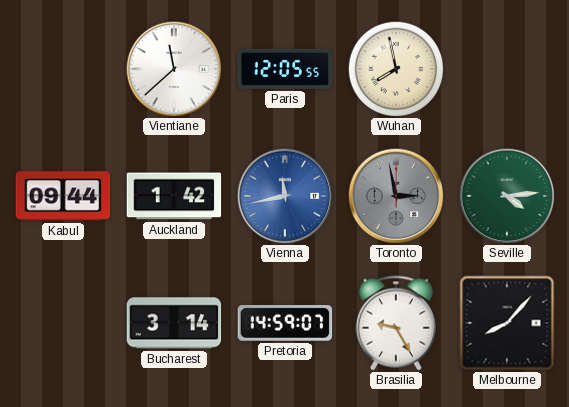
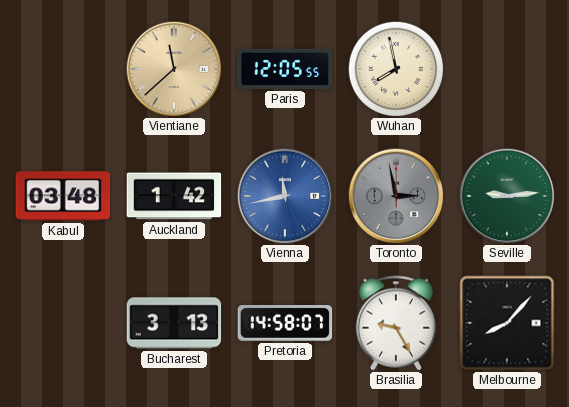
Vientiane dial: white -> champagne (174, 69)
Kabul: 09:44 -> 03:48 (63, 196)
Seville: 4:14 -> 9:14 (507, 196)
Bucharest: 3:14 -> 3:13 (174, 323)
Pretoria: 14:59 -> 14:58 (285, 324)
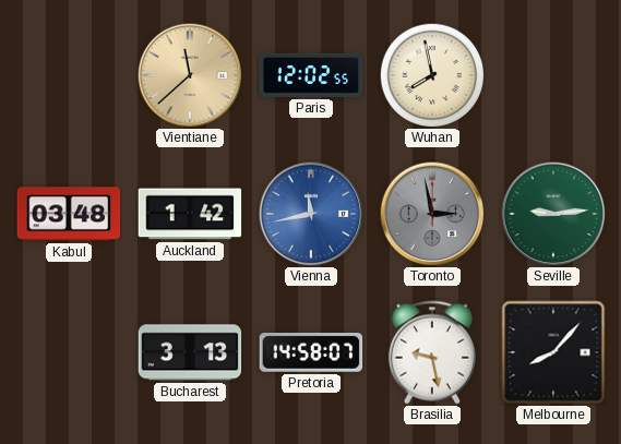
Paris: 12:05 -> 12:02 (311, 75)
Brasilia: 9:25 -> 9:28 (432, 352)
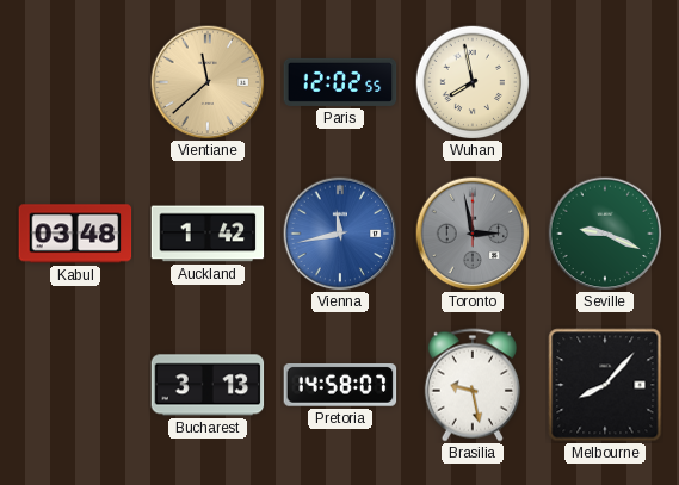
Seville: 9:14 -> 9:19 (605, 234)
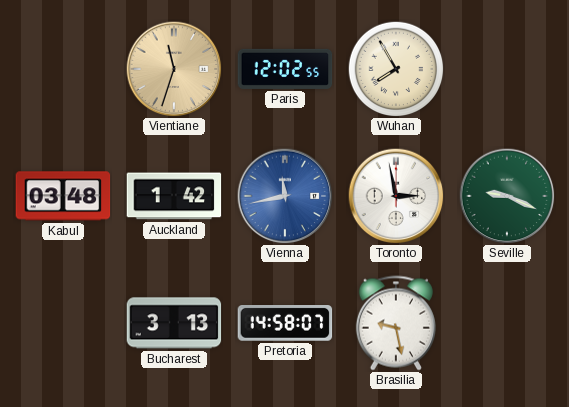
Vientiane: 11:38 -> 11:33 (174, 69)
Wuhan: 7:58 -> 7:55 (396, 69)
Toronto dial: grey -> white (396, 196)
Melbourne: 8:07 -> none (605, 385)
